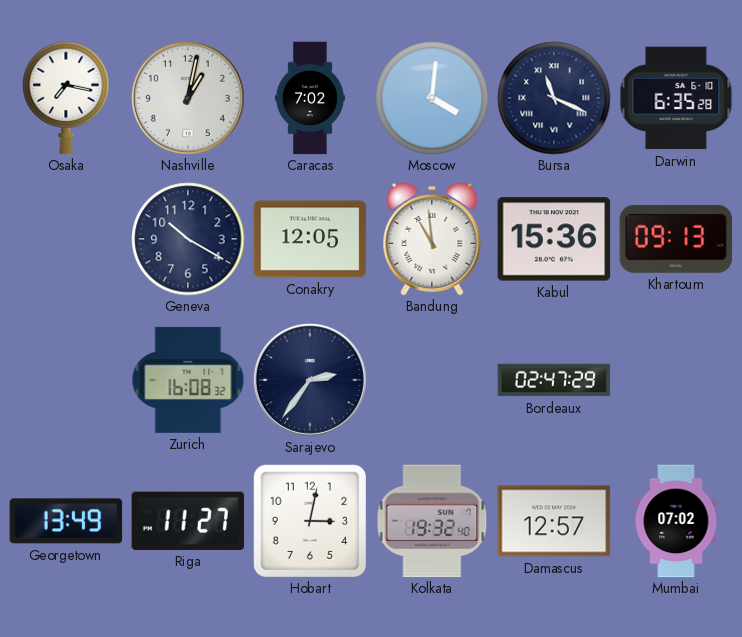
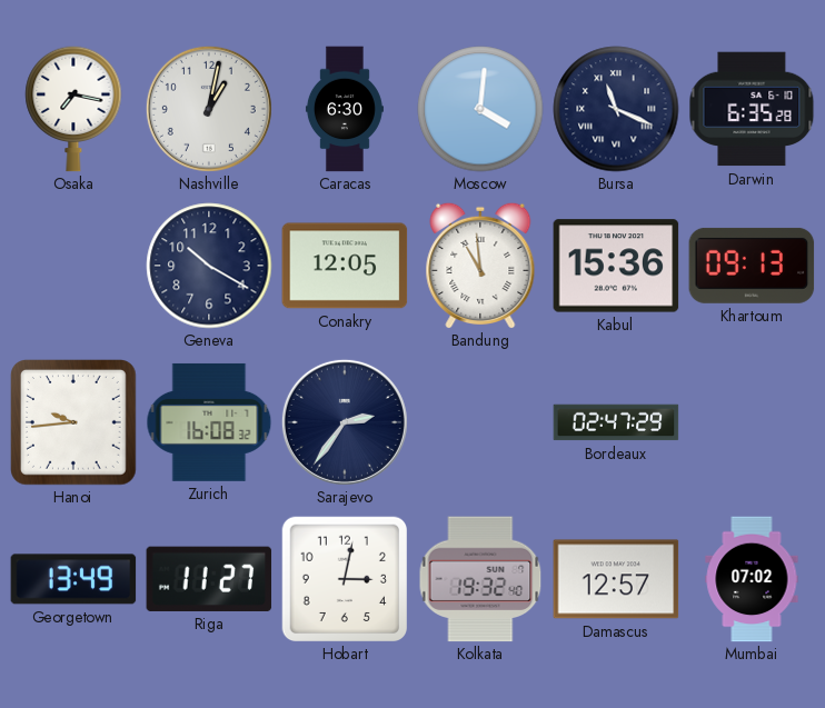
Caracas: 7:02 -> 6:30 (345, 109)
Hanoi: none -> 9:44 (74, 423)
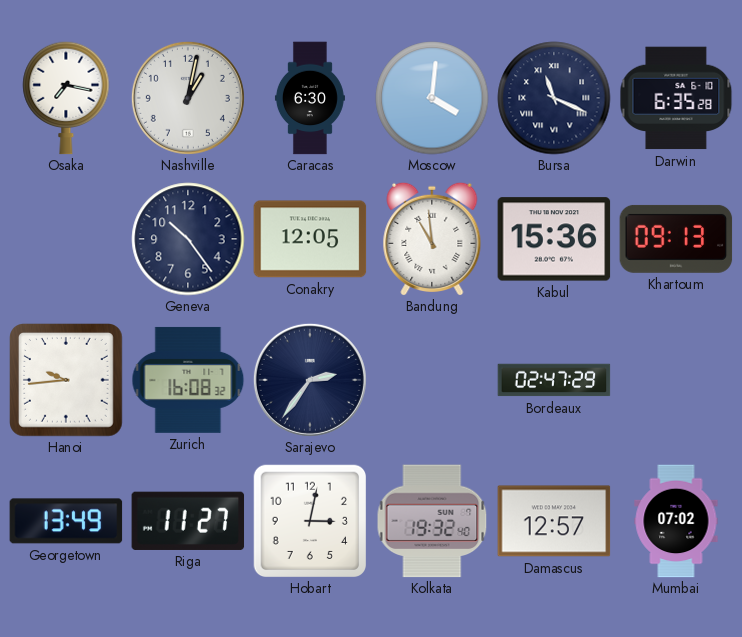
Geneva: 10:20 -> 10:24 (188, 239)
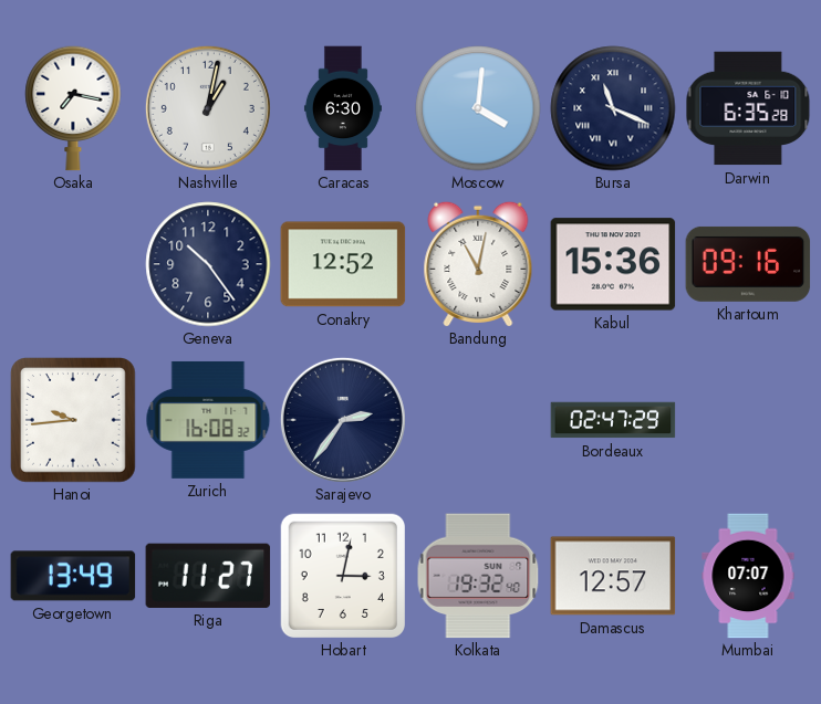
Conakry: 12:05 -> 12:52 (343, 264)
Bandung: 10:59 -> 11:02 (478, 263)
Khartoum: 09:13 -> 09:16 (748, 264)
Mumbai: 07:02 -> 07:07 (748, 576)
